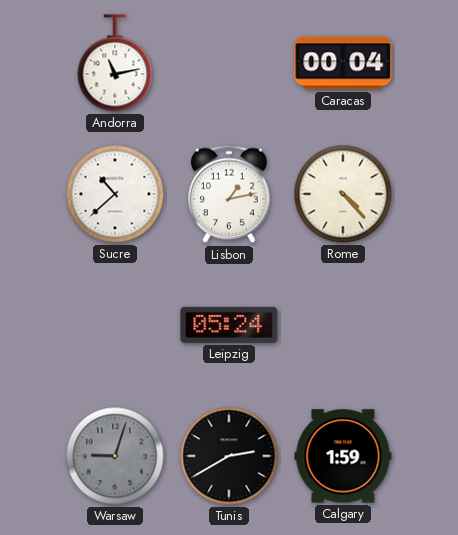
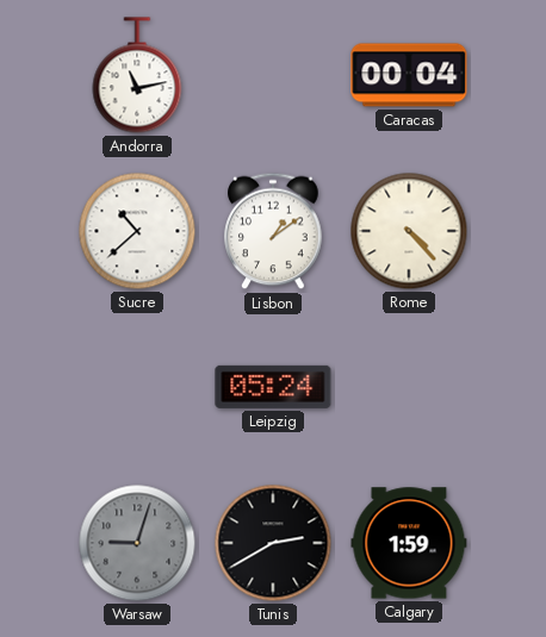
Lisbon: 1:13 -> 1:09 (273, 231)
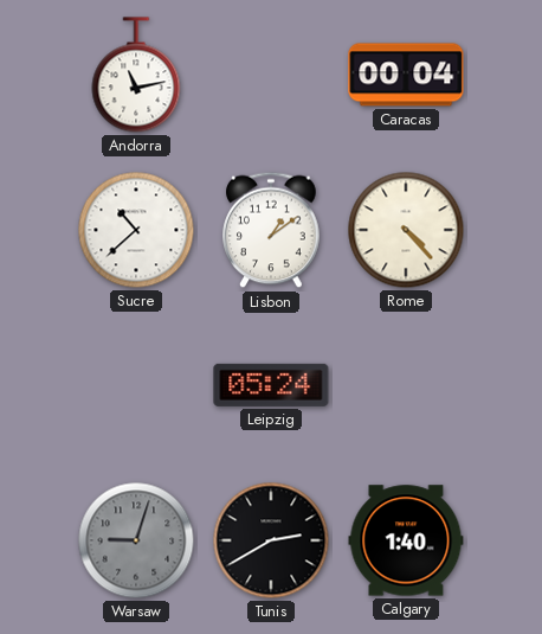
Calgary: 1:59 -> 1:40 (406, 540)
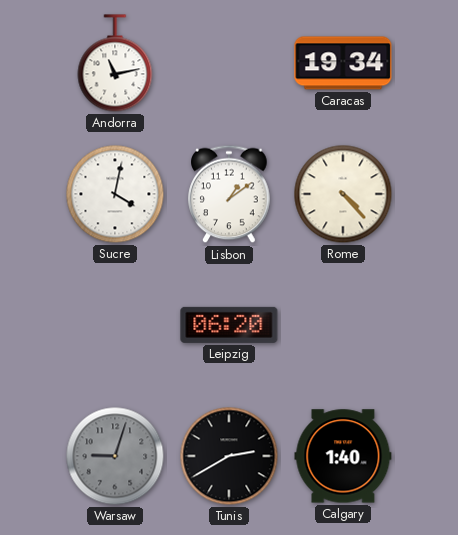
Caracas: 00:04 -> 19:34 (343, 63)
Sucre: 10:38 -> 4:02 (115, 194)
Leipzig: 05:24 -> 06:20 (229, 325)
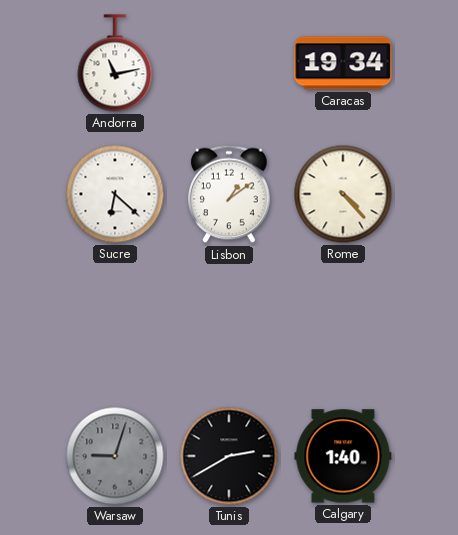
Sucre: 4:02 -> 6:22 (115, 194)
Leipzig: 06:20 -> none (229, 325)
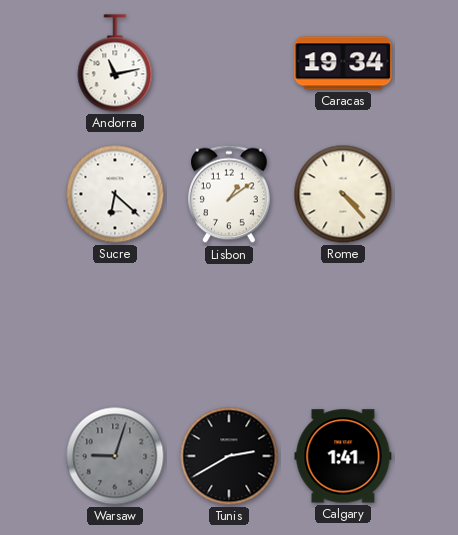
Calgary: 1:40 -> 1:41 (343, 456)
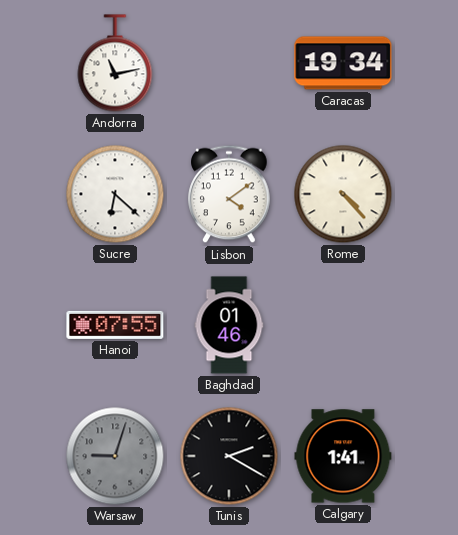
Lisbon: 1:09 -> 4:09 (229, 194)
Hanoi: none -> 07:55 (115, 325)
Baghdad: none -> 01:46 (229, 325)
Tunis: 2:40 -> 2:20 (229, 456)
